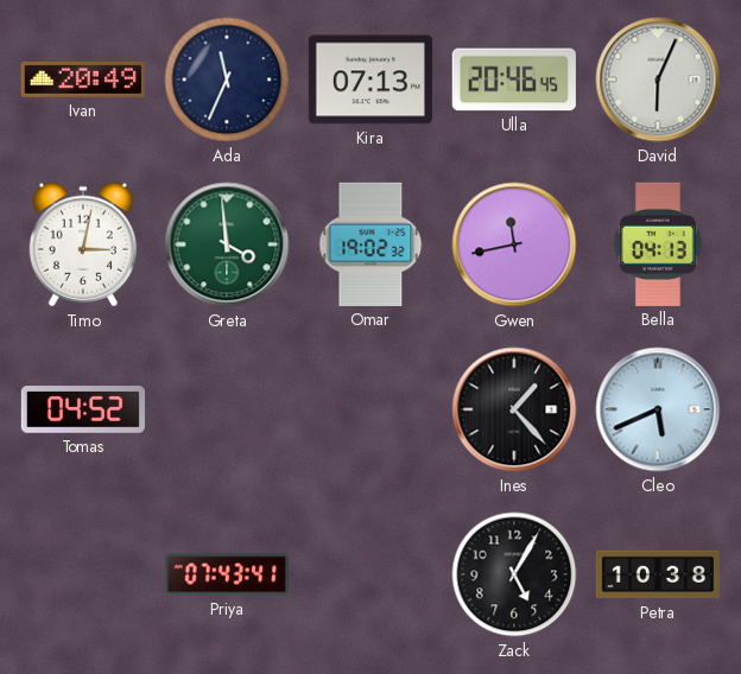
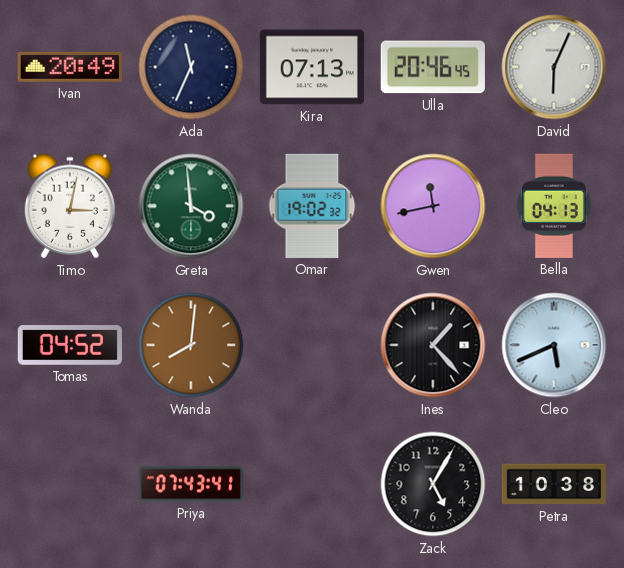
Wanda: none -> 8:01 (191, 345)
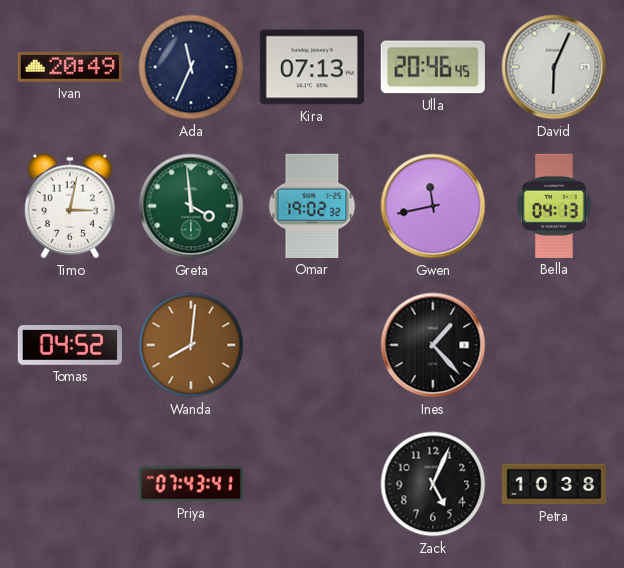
Cleo: 5:41 -> none (554, 345)
Zack: 5:05 -> 5:04 (433, 484)
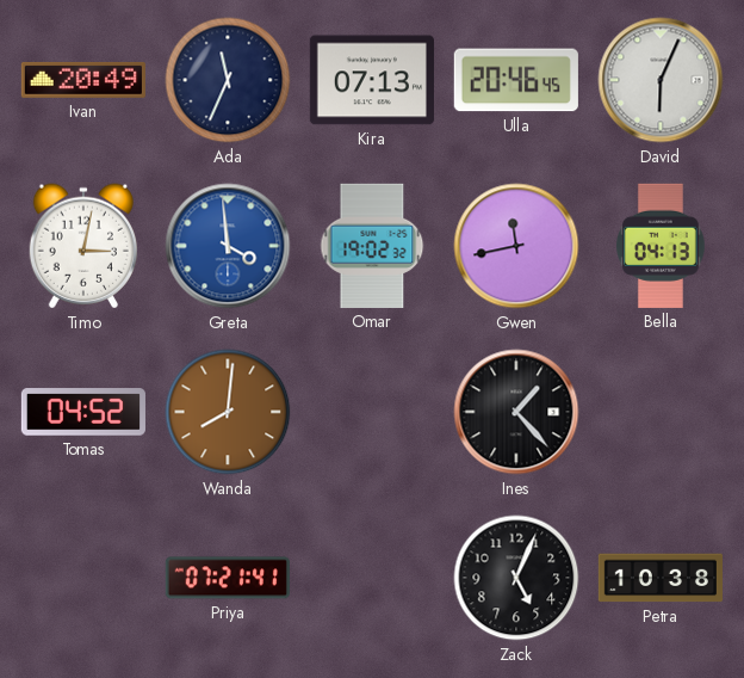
Greta dial: green -> blue (228, 246)
Priya: 07:43 -> 07:21 (228, 578)
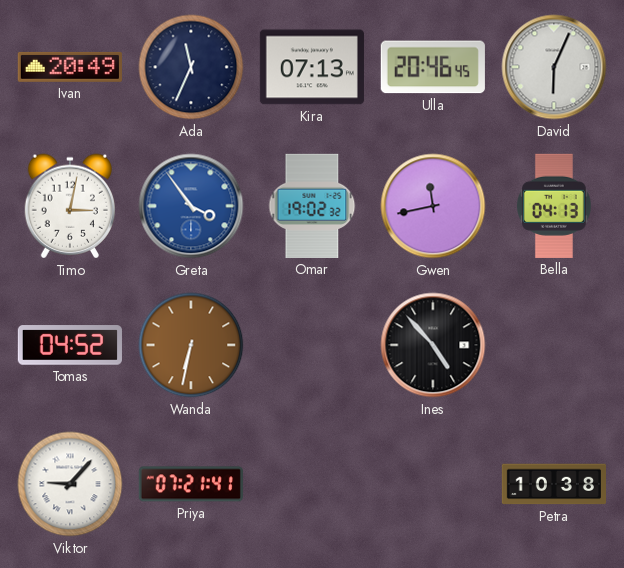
Greta: 3:59 -> 3:54 (191, 206)
Wanda: 8:01 -> 6:32 (191, 345)
Ines: 1:23 -> 4:53 (433, 345)
Viktor: none -> 9:07 (70, 484)
Zack: 5:04 -> none (516, 578)
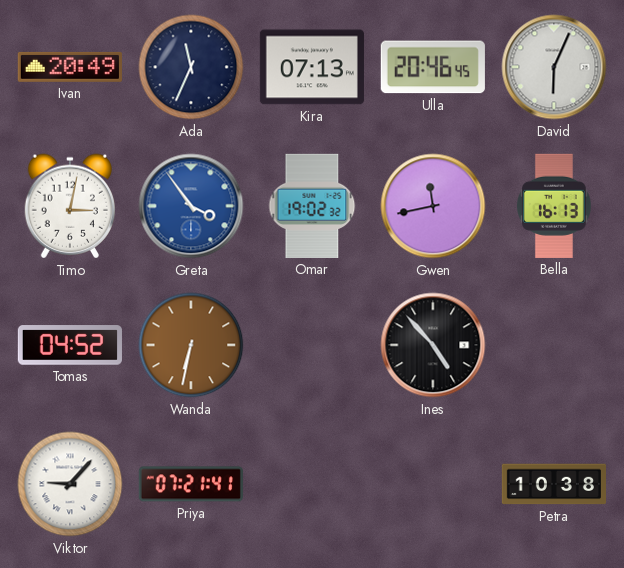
Bella: 04:13 -> 16:13 (554, 206)
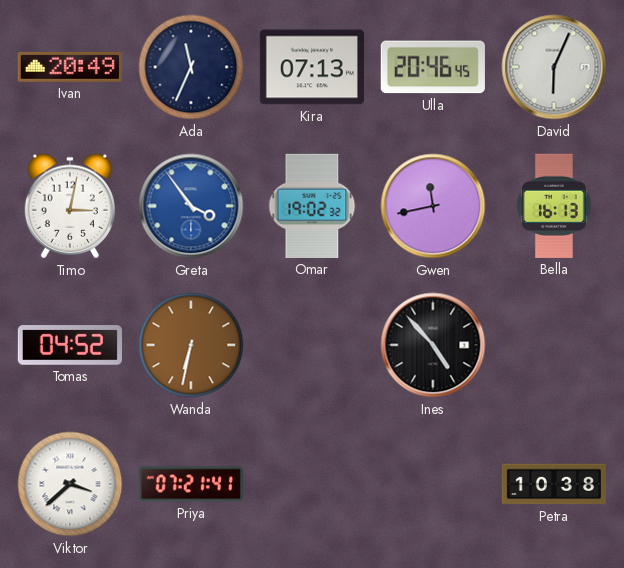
Viktor: 9:07 -> 3:38 (70, 484)
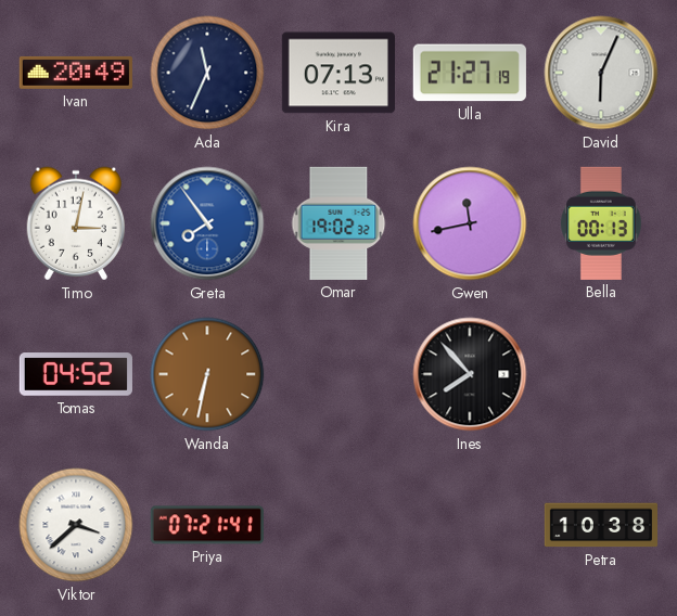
Ulla: 20:46 -> 21:27 (470, 73)
Greta: 3:54 -> 7:54 (207, 223)
Bella: 16:13 -> 00:13 (601, 223)
Ines: 4:53 -> 7:53 (470, 374)
